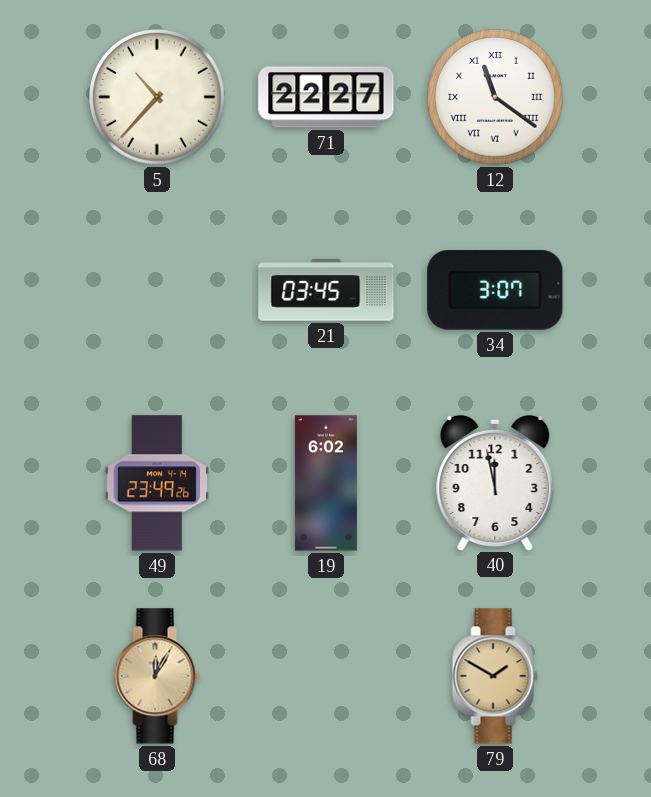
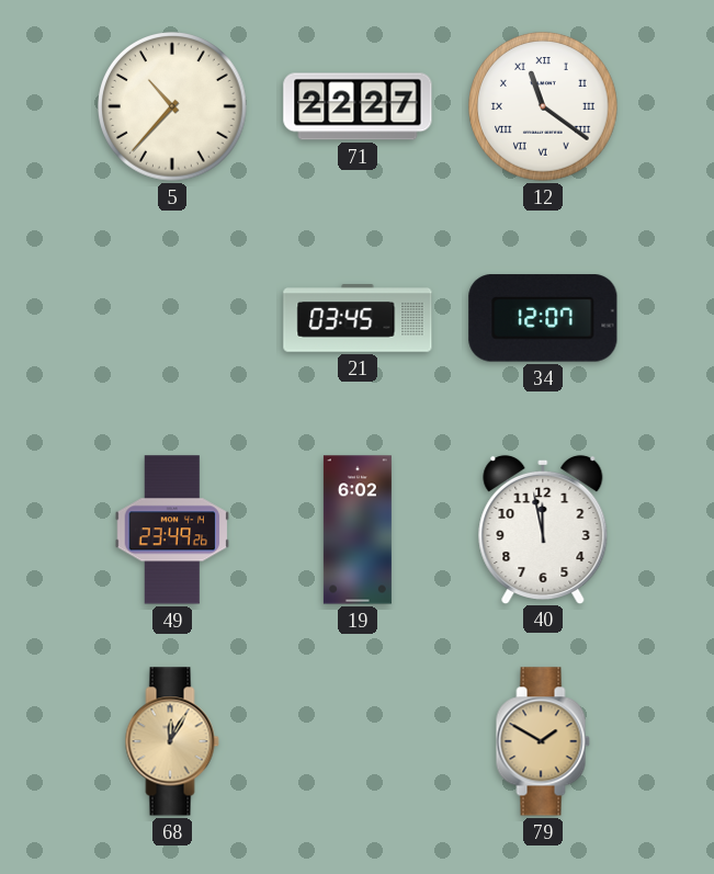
34: 3:07 -> 12:07 (543, 318)
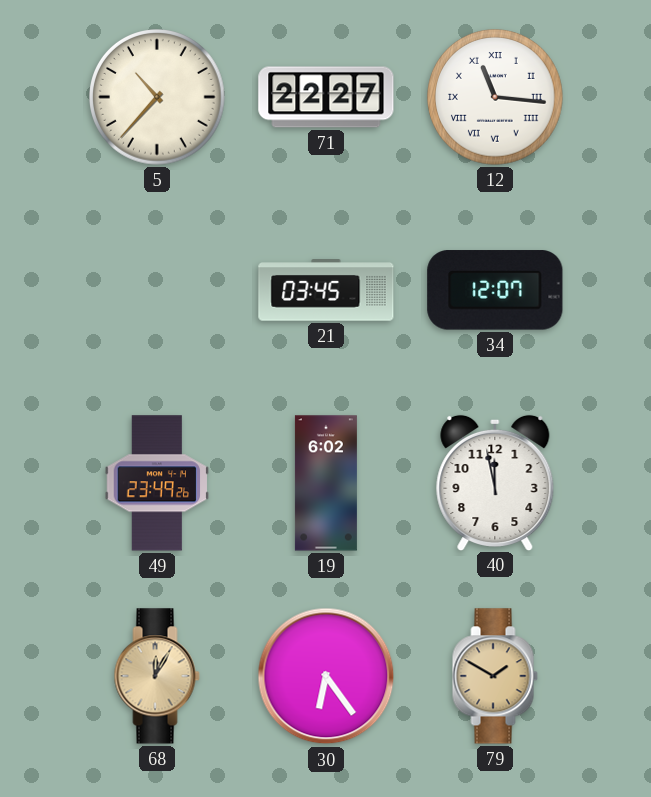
12: 11:21 -> 11:16 (496, 98)
30: none -> 6:24 (326, 676)
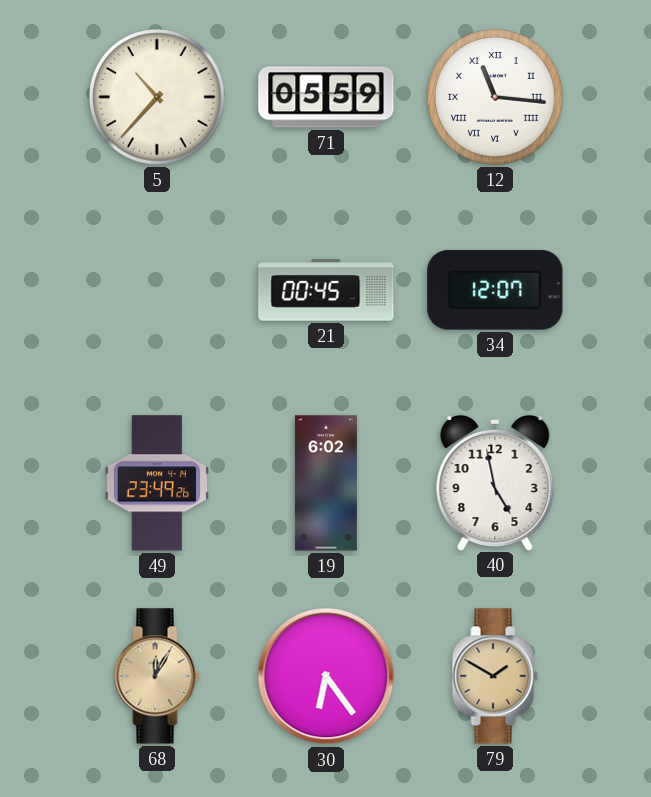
71: 22:27 -> 05:59 (326, 97)
21: 03:45 -> 00:45 (326, 290)
40: 11:58 -> 4:58 (495, 482)
